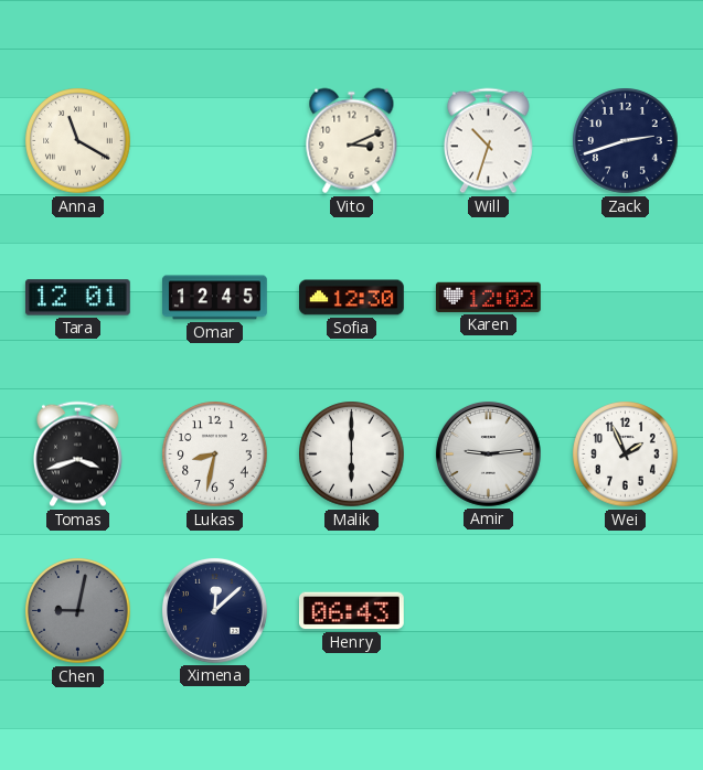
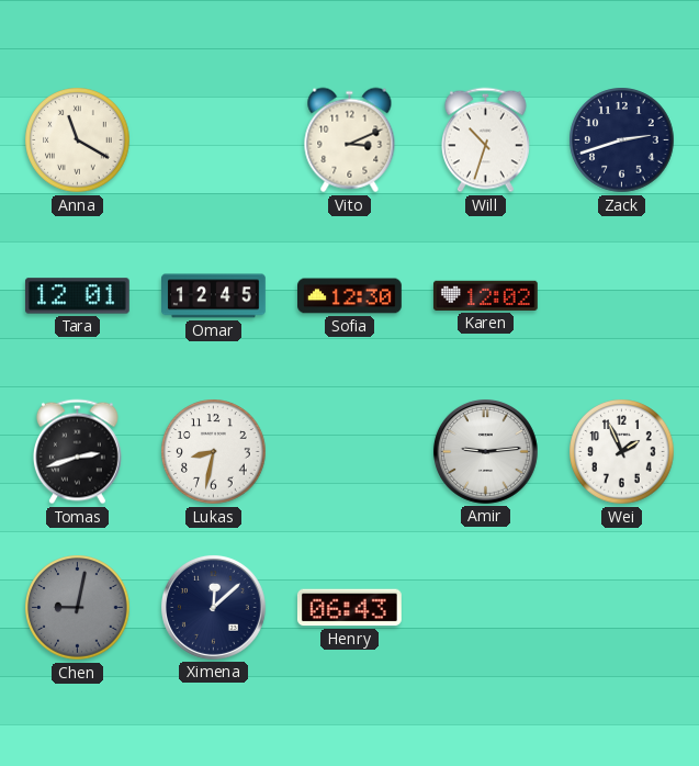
Tomas: 3:42 -> 2:42 (77, 452)
Malik: 6:00 -> none (352, 454)
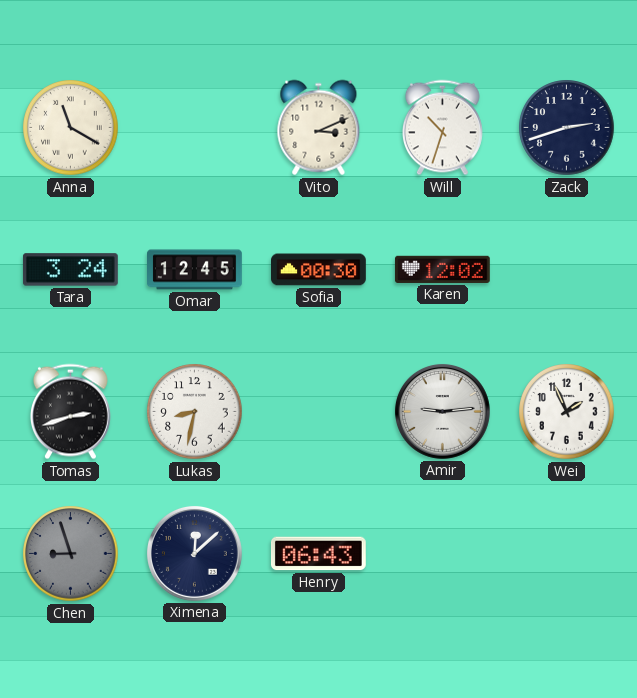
Tara: 12:01 -> 3:24 (70, 270)
Sofia: 12:30 -> 00:30 (319, 270)
Chen: 9:02 -> 8:57 (71, 554)
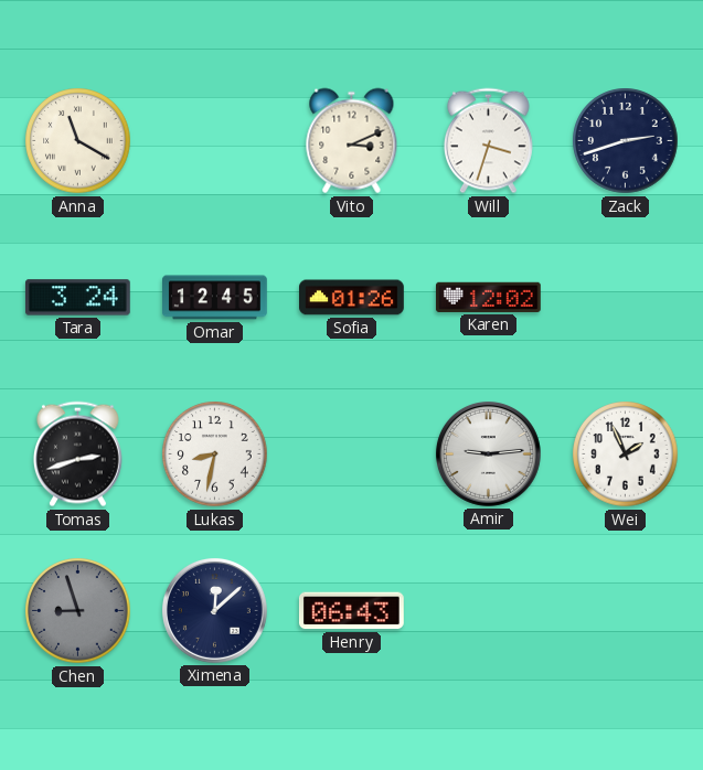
Will: 10:33 -> 3:33 (488, 141)
Sofia: 00:30 -> 01:26 (352, 298)
